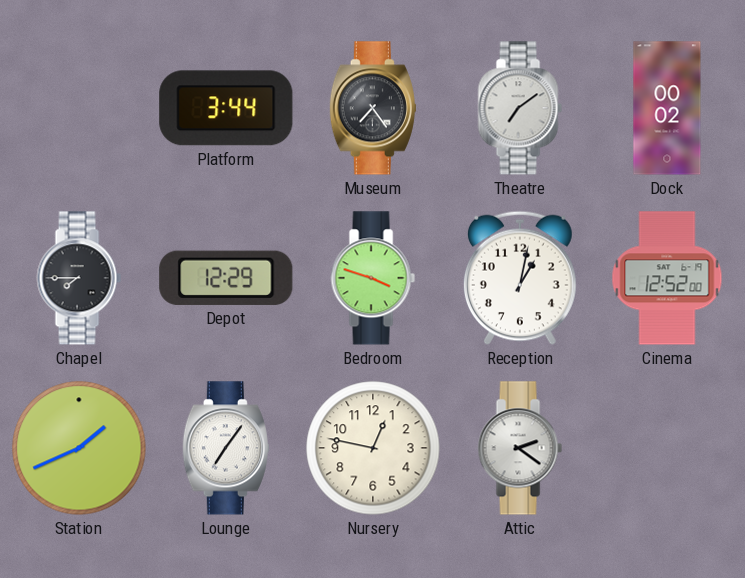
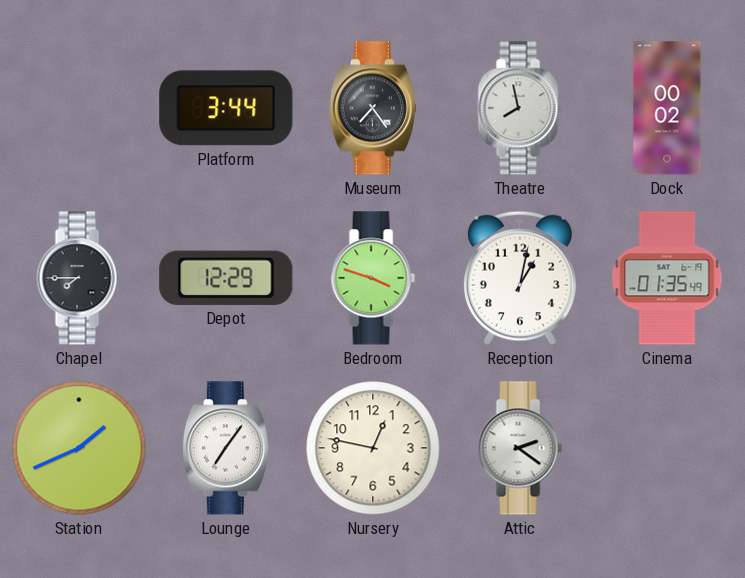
Theatre: 7:09 -> 7:58 (520, 108)
Cinema: 12:52 -> 01:35 (667, 278)
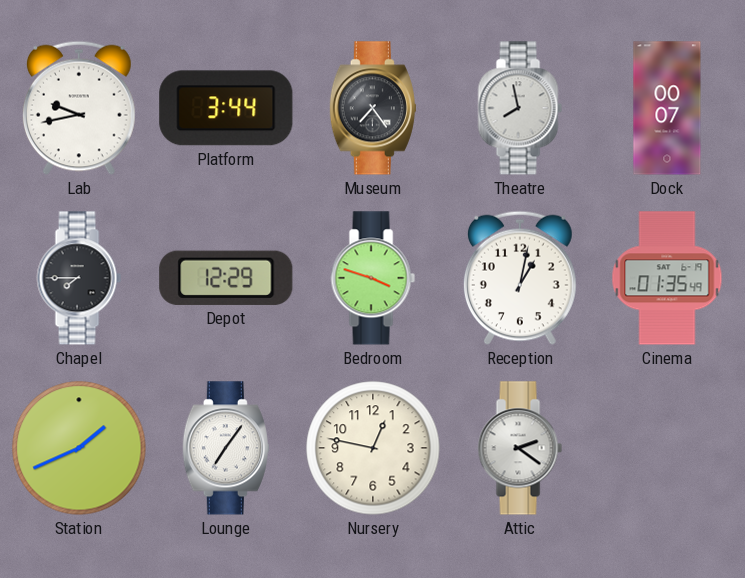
Lab: none -> 9:43 (79, 108)
Dock: 00:02 -> 00:07 (667, 108)
